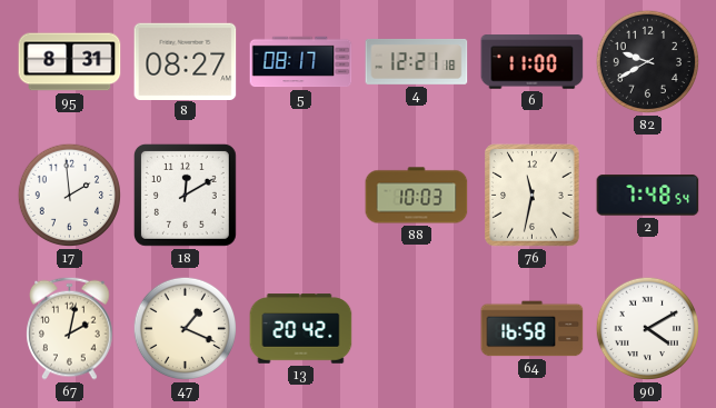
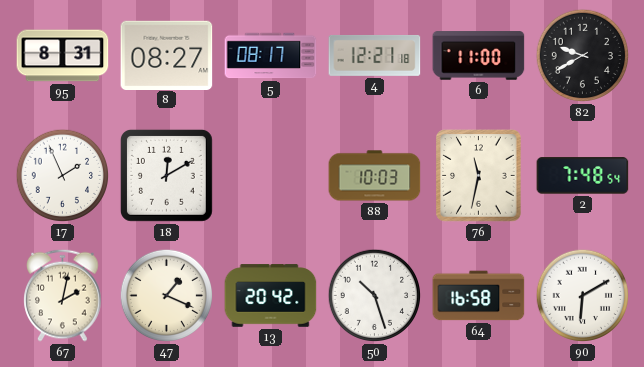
17: 1:59 -> 1:56 (63, 176)
50: none -> 10:27 (375, 296)
90: 4:10 -> 6:10 (583, 296)
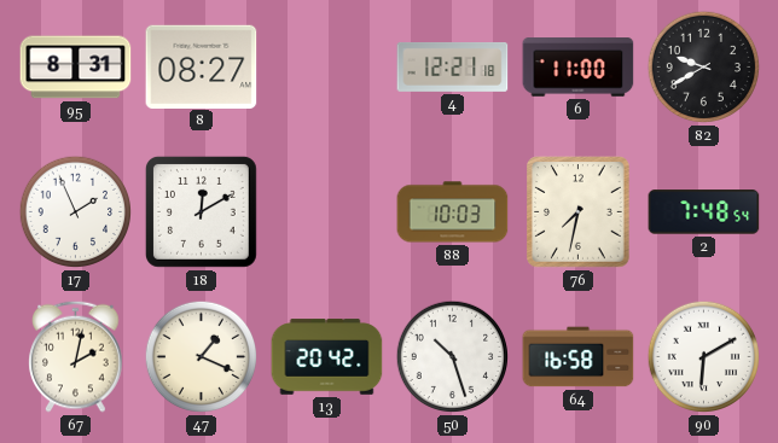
5: 08:17 -> none (271, 56)
76: 11:32 -> 7:32 (579, 212)
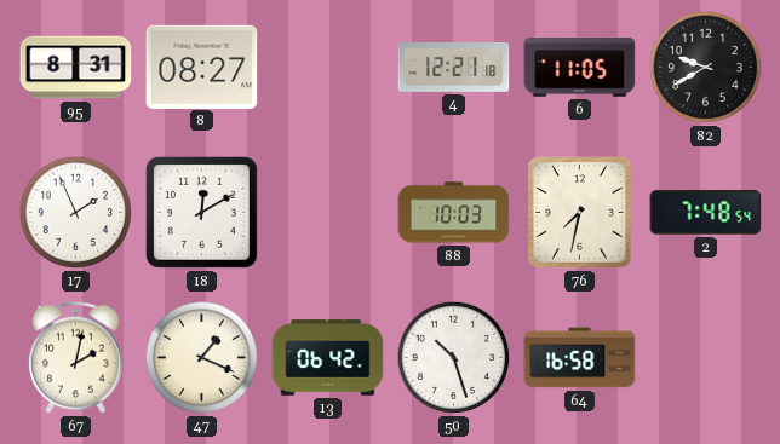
6: 11:00 -> 11:05 (580, 68)
13: 20:42 -> 06:42 (328, 358)
90: 6:10 -> none (704, 357)
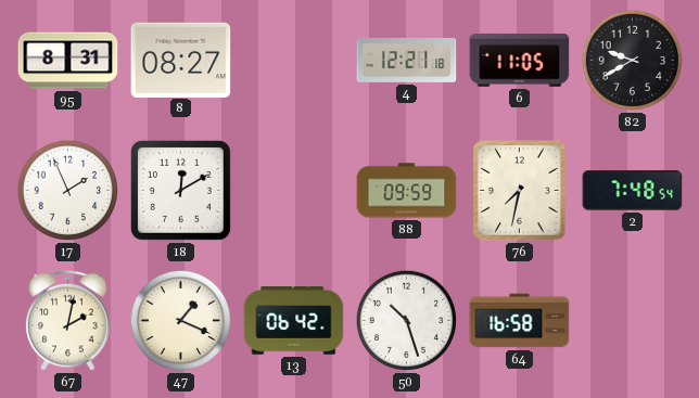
88: 10:03 -> 09:59 (407, 191)
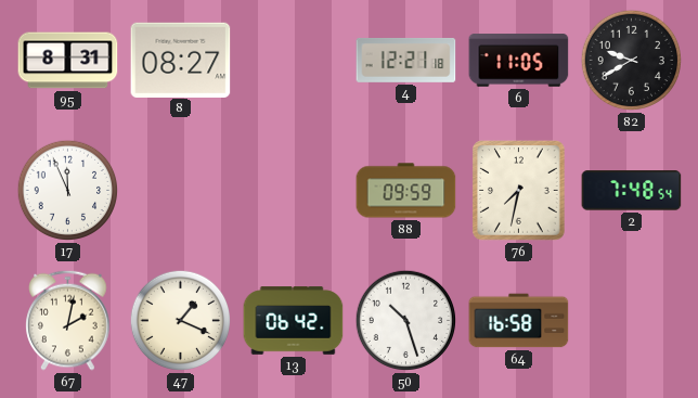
17: 1:56 -> 11:56 (68, 191)
18: 12:10 -> none (180, 190)
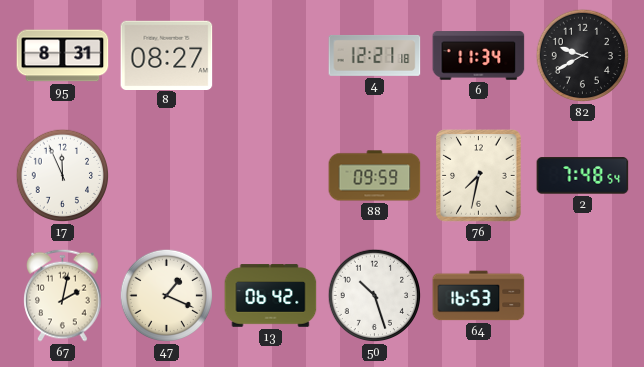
6: 11:05 -> 11:34 (479, 56)
64: 16:58 -> 16:53 (479, 296)
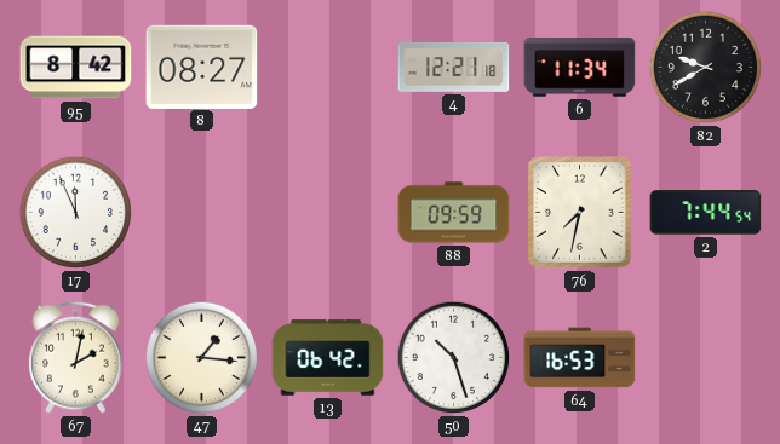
95: 8:31 -> 8:42 (76, 68)
2: 7:48 -> 7:44 (706, 213)
47: 1:19 -> 1:16 (202, 358)
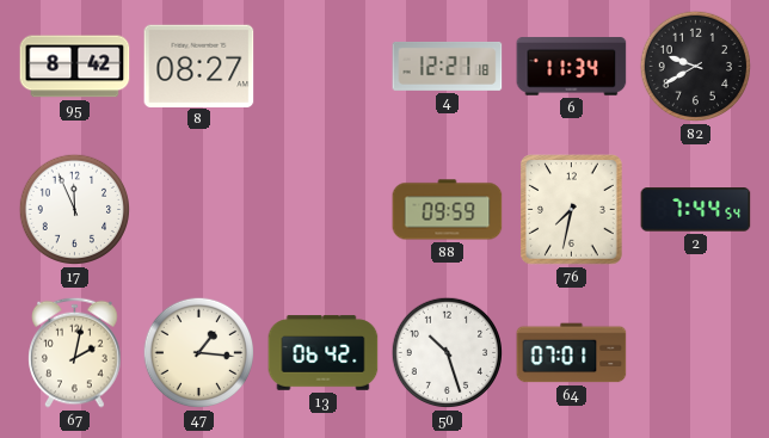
64: 16:53 -> 07:01 (572, 353)
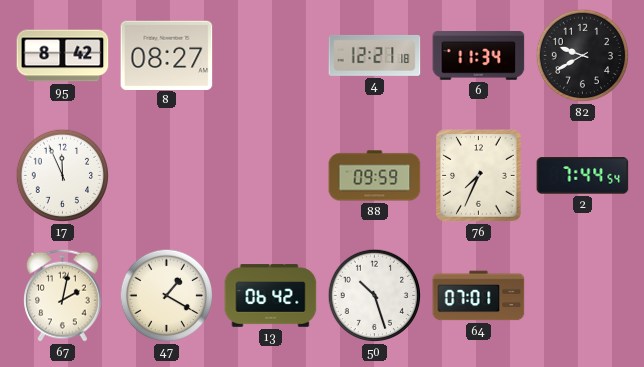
76: 7:32 -> 7:34 (479, 176)
47: 1:16 -> 1:20 (167, 296)
